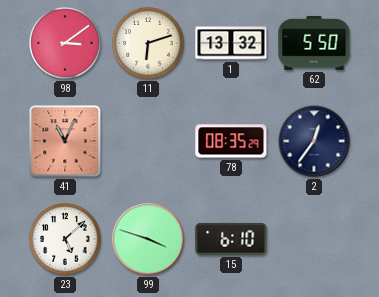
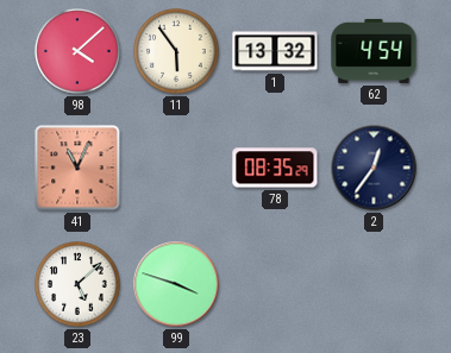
98: 3:09 -> 4:08 (77, 51)
11: 6:12 -> 5:54 (176, 51)
62: 5:50 -> 4:54 (374, 51)
15: 6:10 -> none (231, 239)
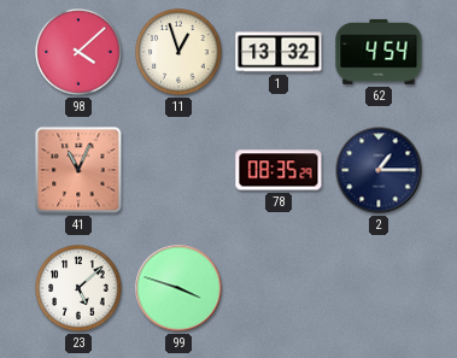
11: 5:54 -> 12:57 (178, 52)
2: 12:36 -> 1:15 (379, 170)
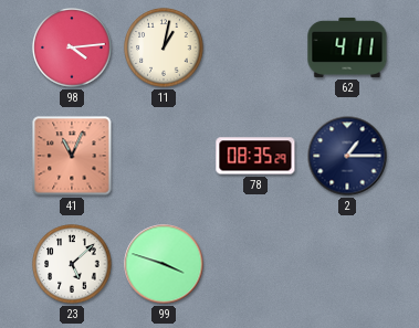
98: 4:08 -> 4:14 (72, 47)
11: 12:57 -> 1:02 (164, 47)
1: 13:32 -> none (279, 52)
62: 4:54 -> 4:11 (347, 47)
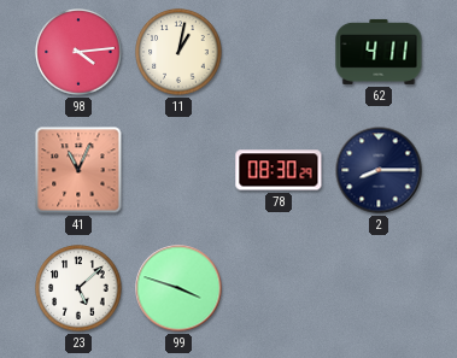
78: 08:35 -> 08:30 (279, 170)
2: 1:15 -> 8:15 (379, 170)
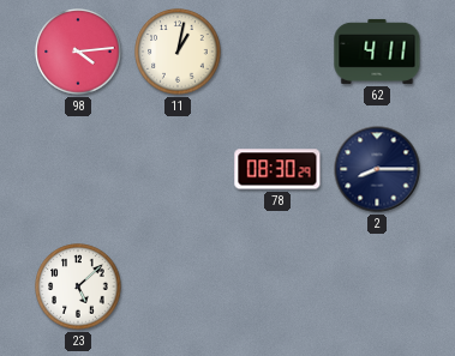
41: 11:04 -> none (78, 170)
99: 3:48 -> none (178, 288)
